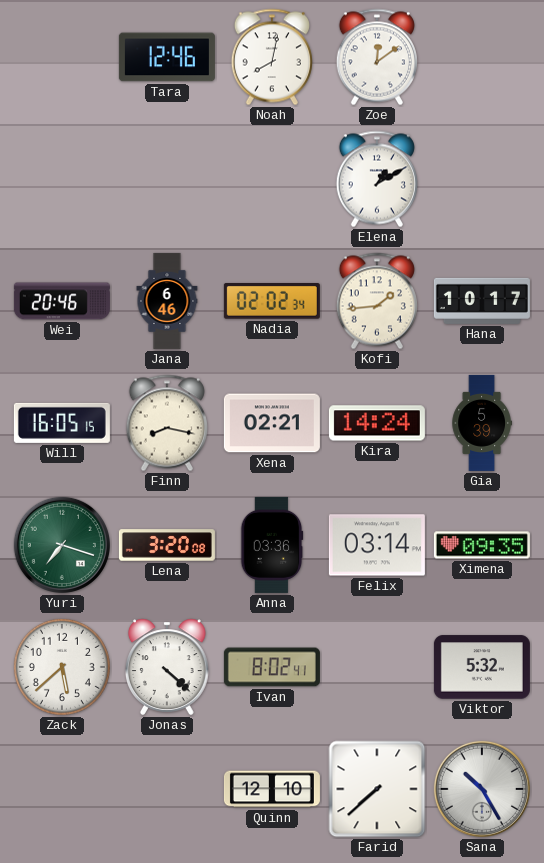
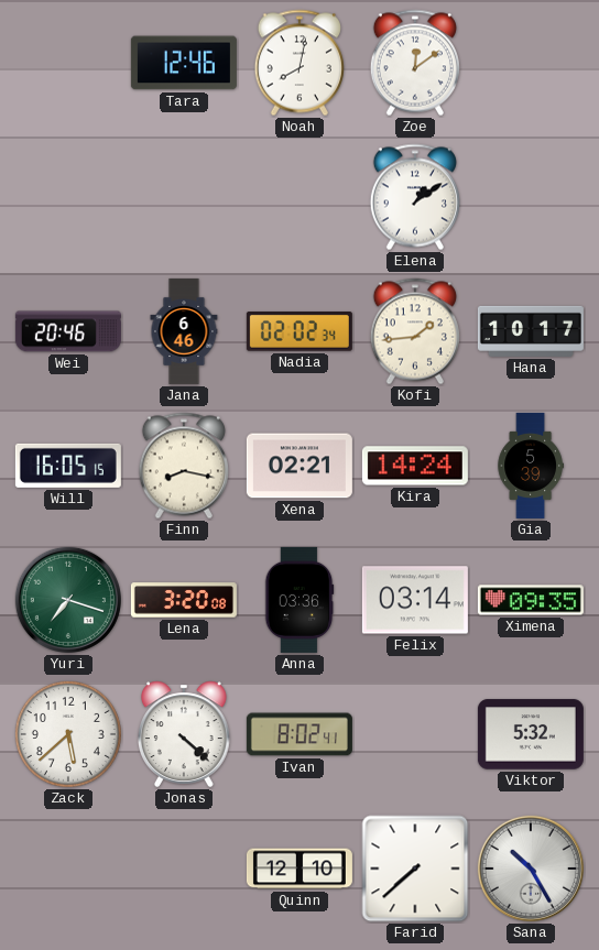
Elena: 1:10 -> 1:09 (415, 197)
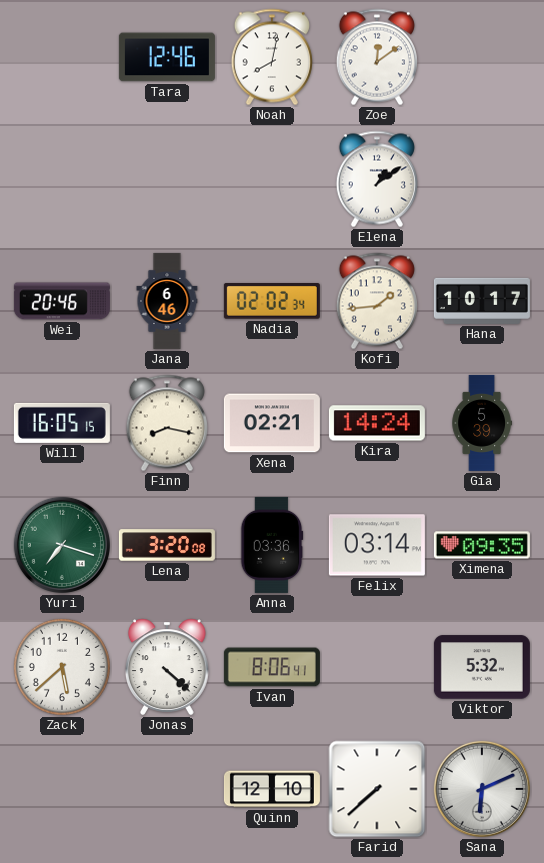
Ivan: 8:02 -> 8:06 (272, 667)
Sana: 10:25 -> 6:11 (482, 789)
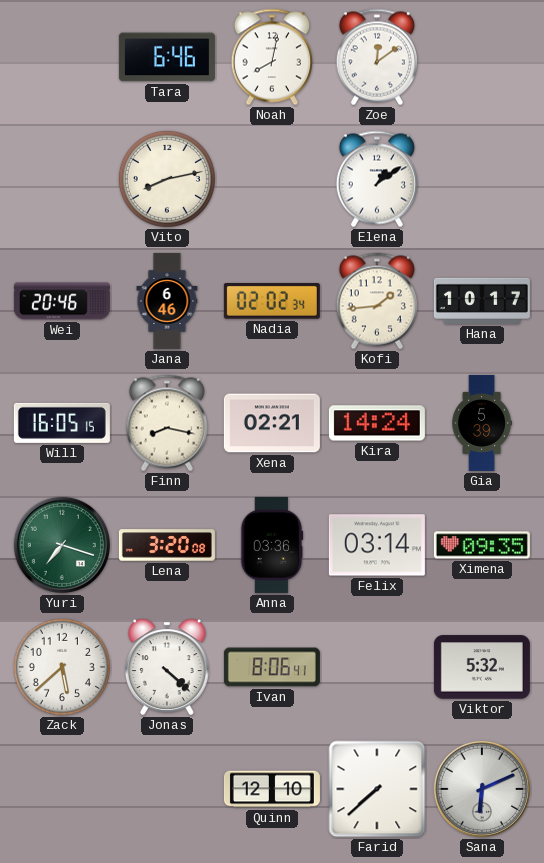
Tara: 12:46 -> 6:46 (167, 57)
Vito: none -> 8:13 (167, 179)
